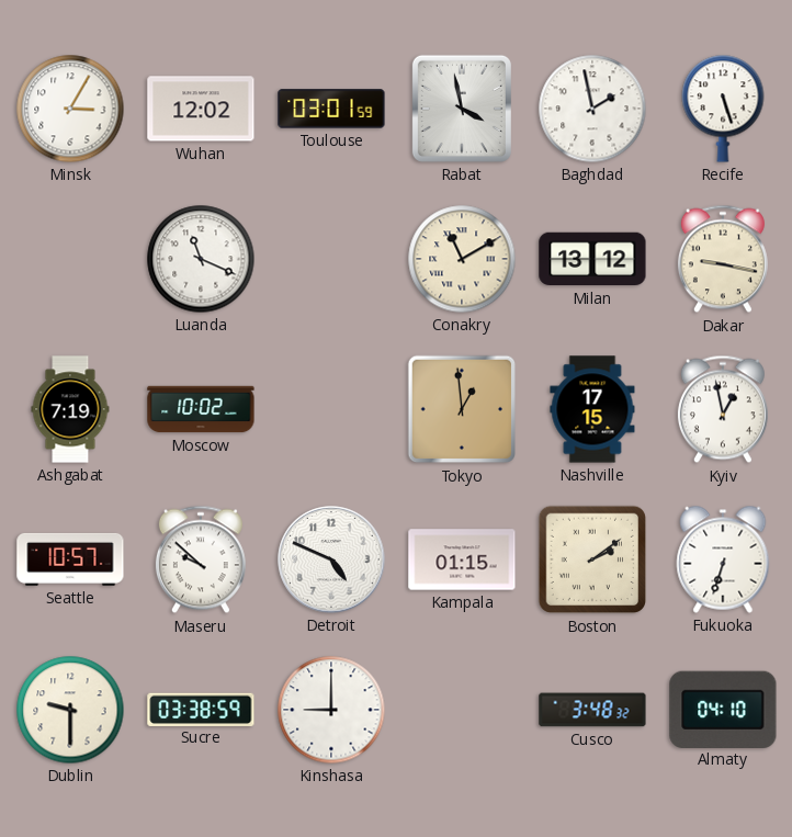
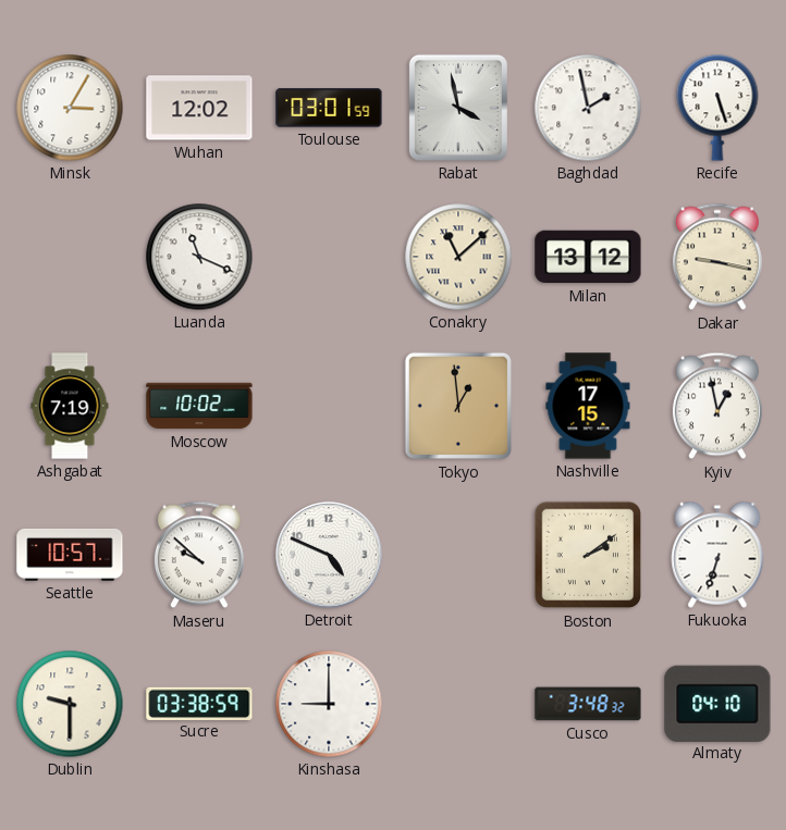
Conakry: 11:10 -> 11:08 (458, 257)
Kampala: 01:15 -> none (462, 559)
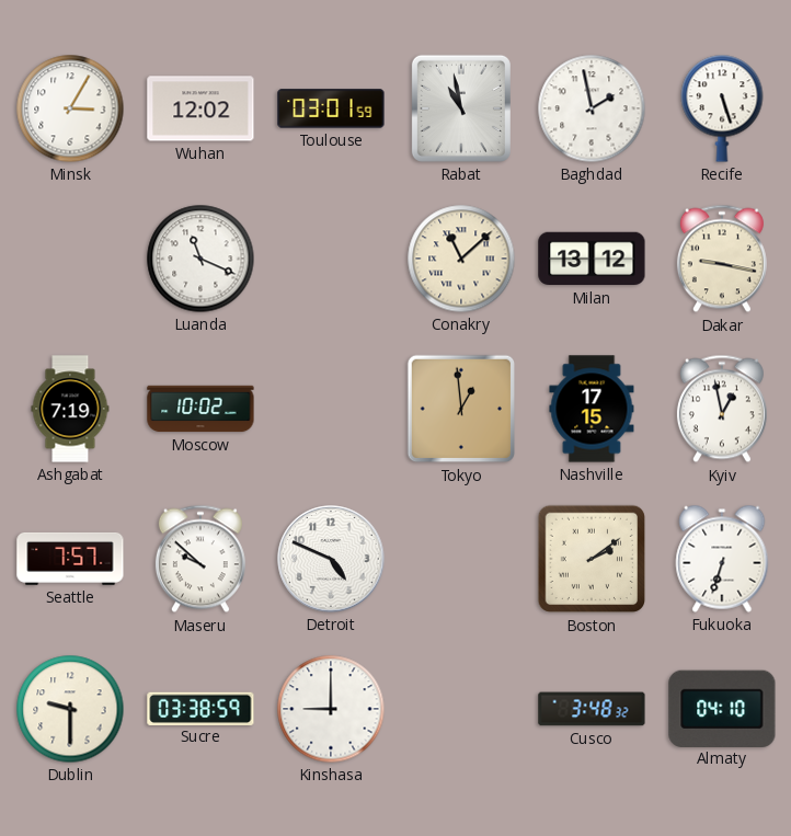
Rabat: 3:58 -> 10:58 (461, 108)
Seattle: 10:57 -> 7:57 (70, 559)
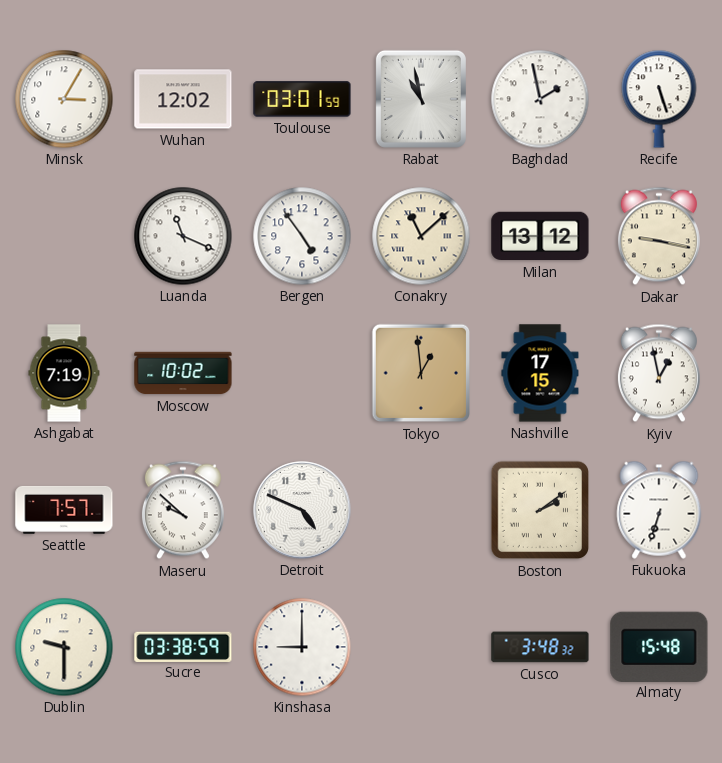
Bergen: none -> 4:54 (302, 236)
Almaty: 04:10 -> 15:48 (659, 646)
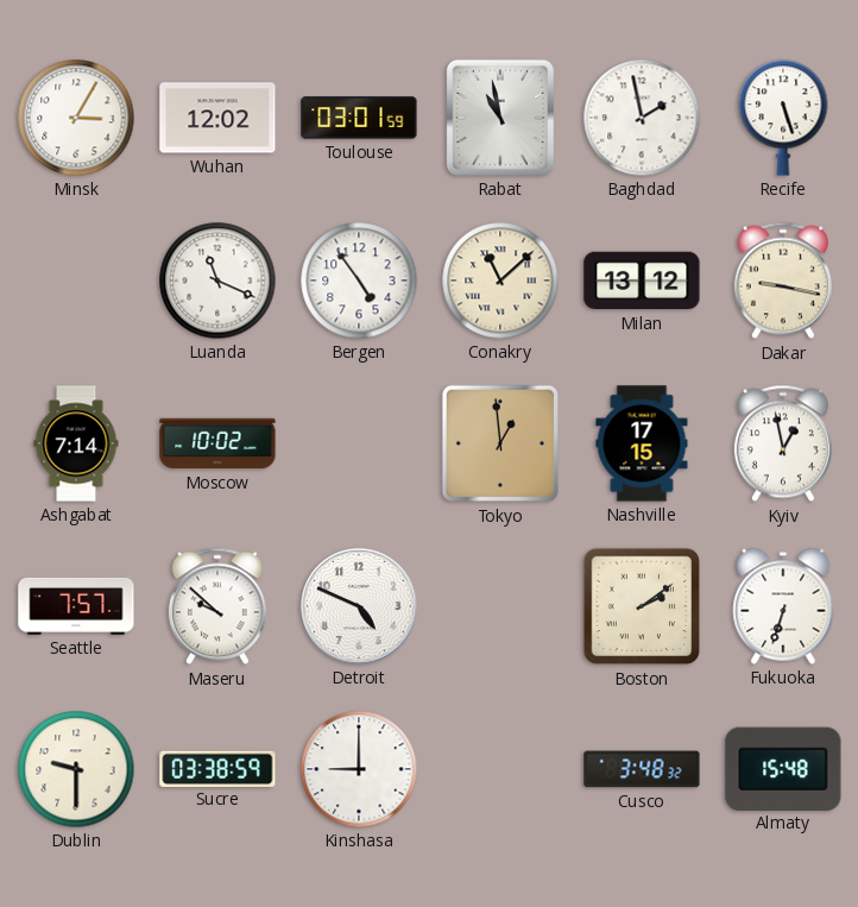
Ashgabat: 7:19 -> 7:14 (76, 443)
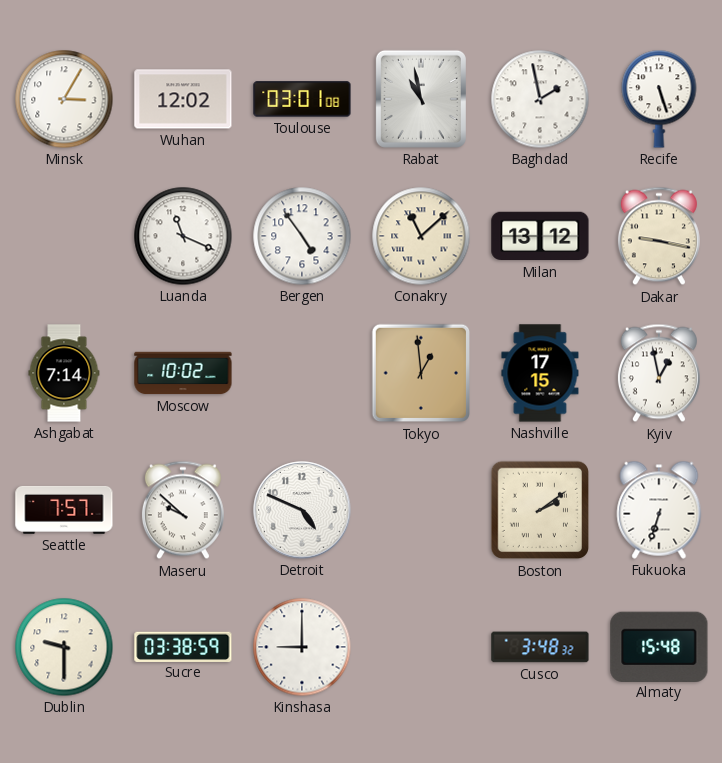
Toulouse: 03:01:59 -> 03:01:08 (302, 99)
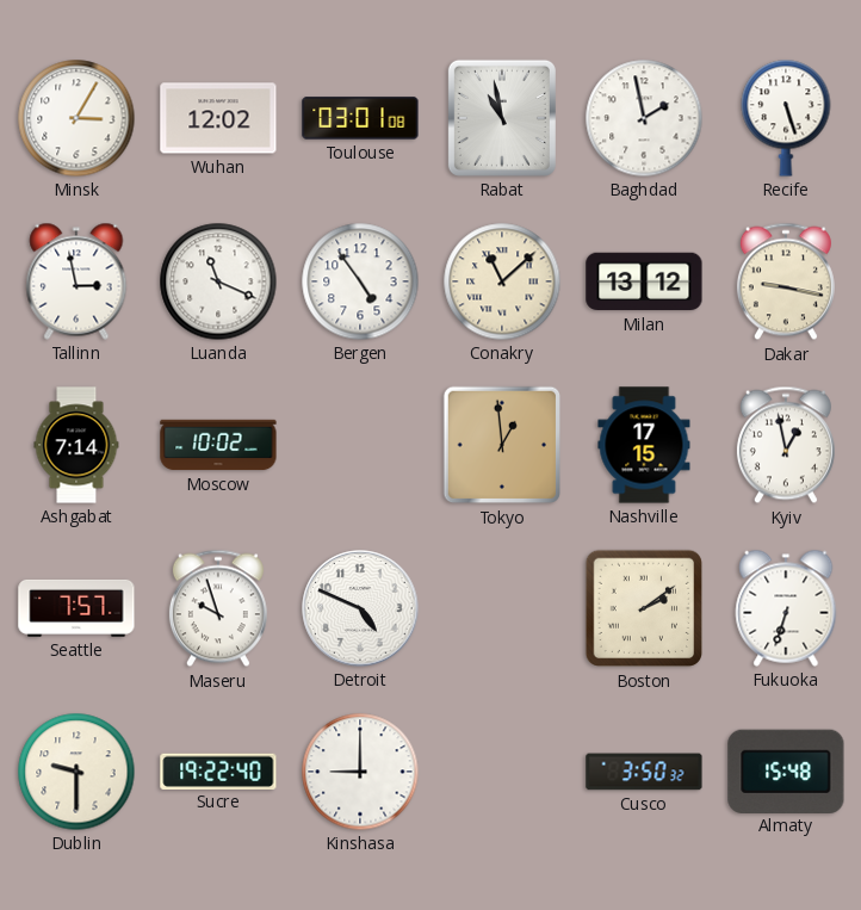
Tallinn: none -> 2:58 (76, 281)
Maseru: 9:52 -> 9:57 (218, 608)
Sucre: 03:38 -> 19:22 (218, 770)
Cusco: 3:48 -> 3:50 (644, 772)
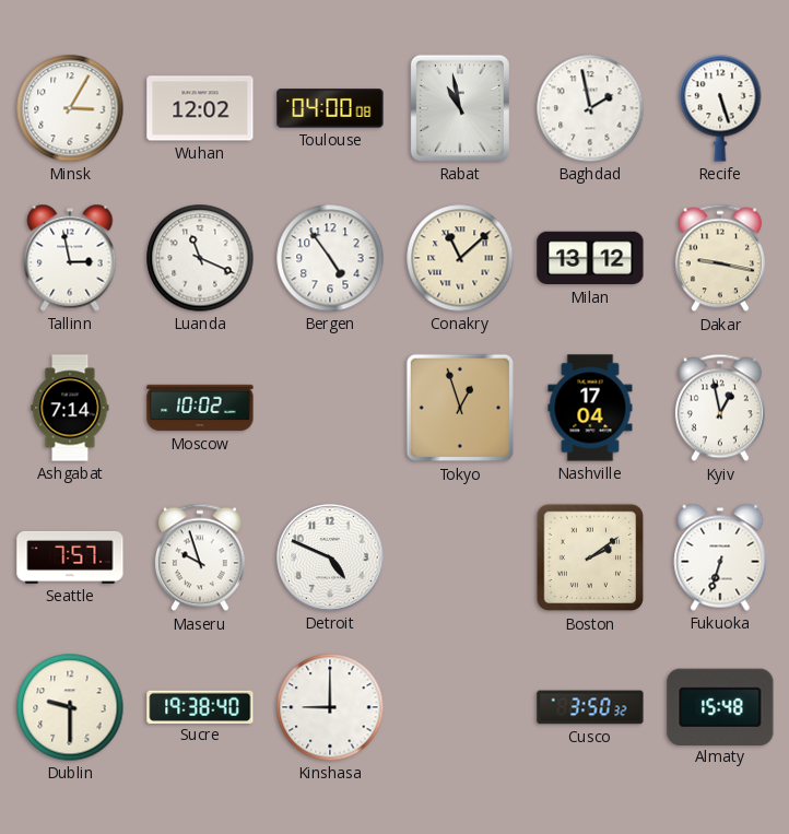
Toulouse: 03:01 -> 04:00 (330, 108)
Tokyo: 12:59 -> 12:57 (460, 408)
Nashville: 17:15 -> 17:04 (590, 408)
Sucre: 19:22 -> 19:38 (200, 706)
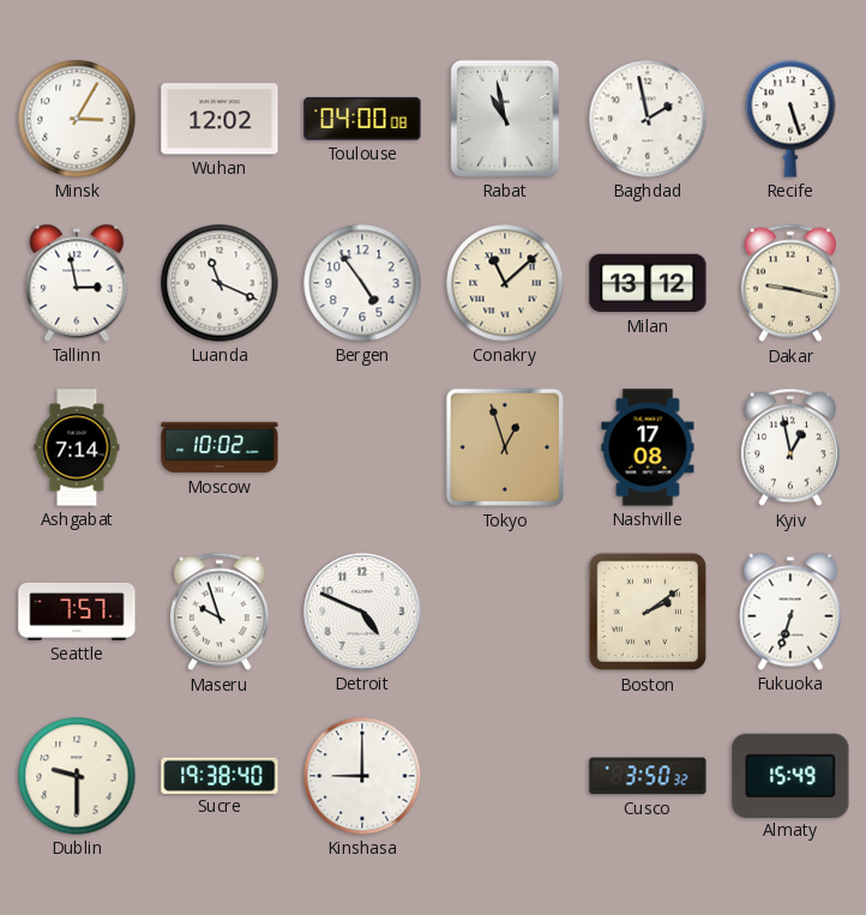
Nashville: 17:04 -> 17:08 (648, 447)
Almaty: 15:48 -> 15:49 (790, 775)
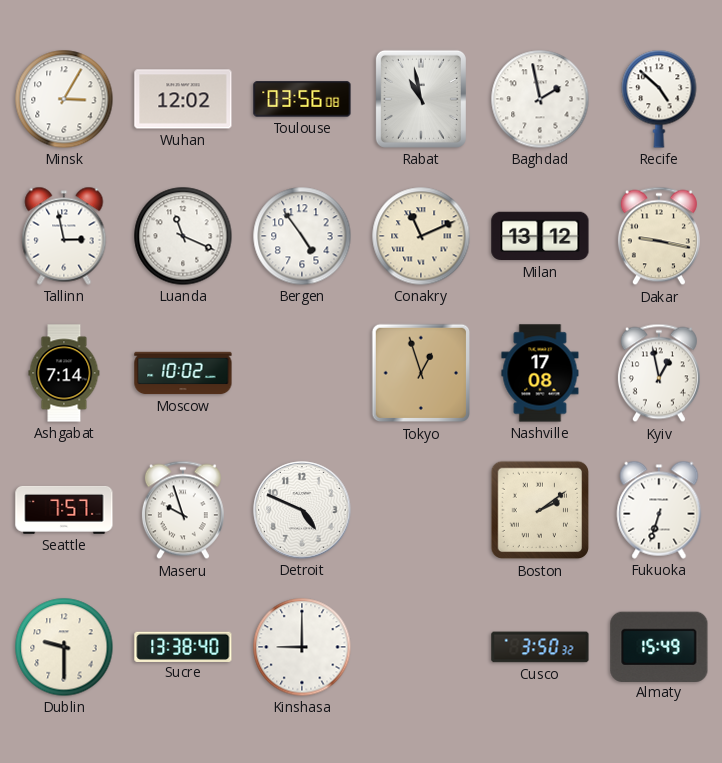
Toulouse: 04:00 -> 03:56 (302, 99)
Recife: 5:27 -> 4:52 (659, 99)
Conakry: 11:08 -> 11:11 (421, 236)
Sucre: 19:38 -> 13:38 (183, 646)
